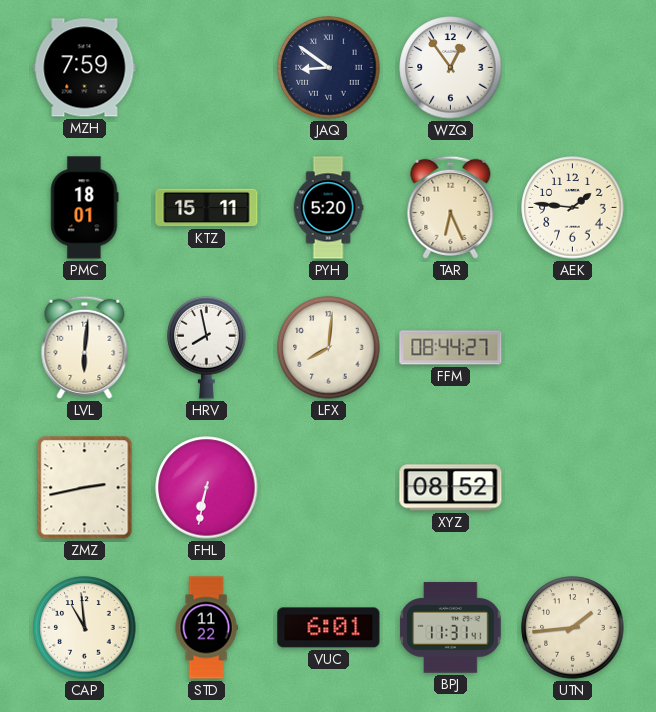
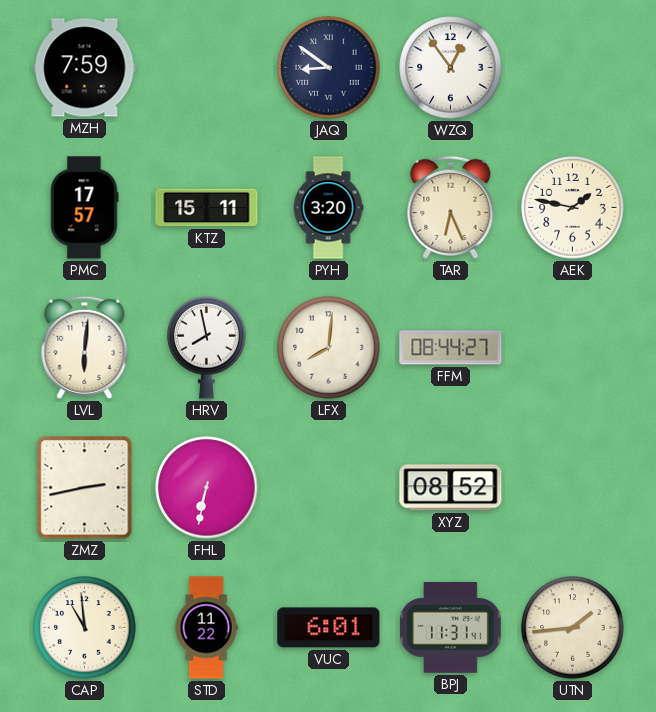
PMC: 18:01 -> 17:57 (84, 208)
PYH: 5:20 -> 3:20 (328, 208)
AEK: 1:46 -> 1:47 (573, 208)
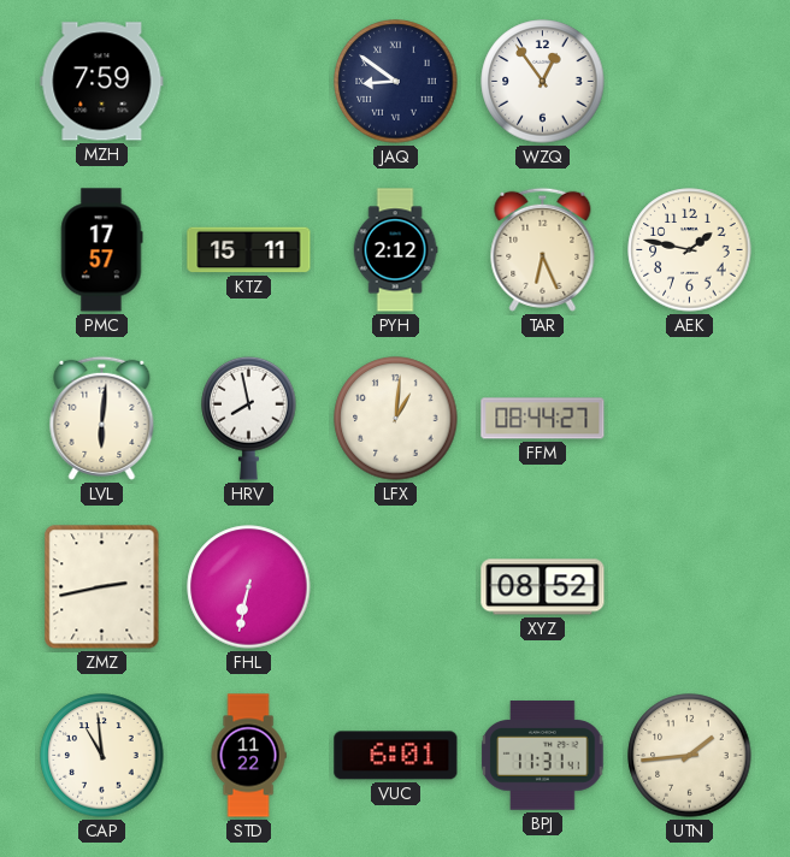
PYH: 3:20 -> 2:12 (395, 250)
LFX: 8:01 -> 1:01 (396, 419)
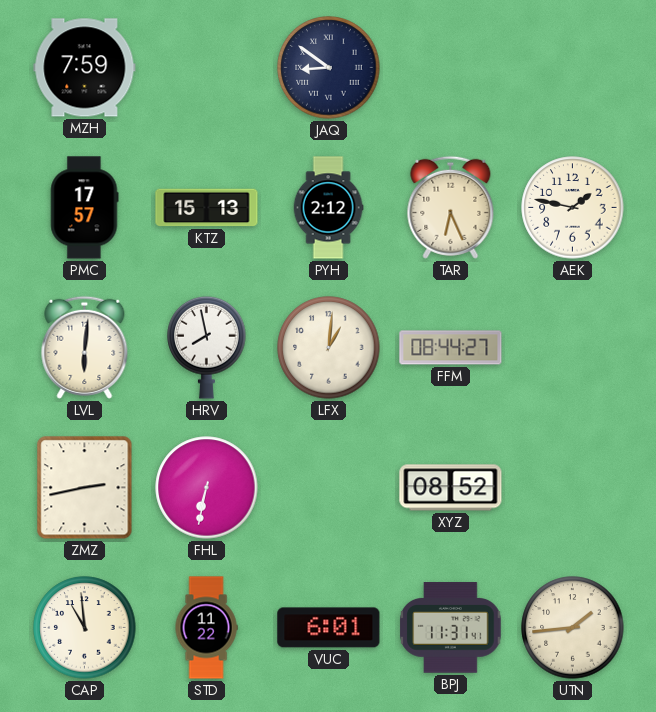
WZQ: 12:54 -> none (543, 82)
KTZ: 15:11 -> 15:13 (207, 208)
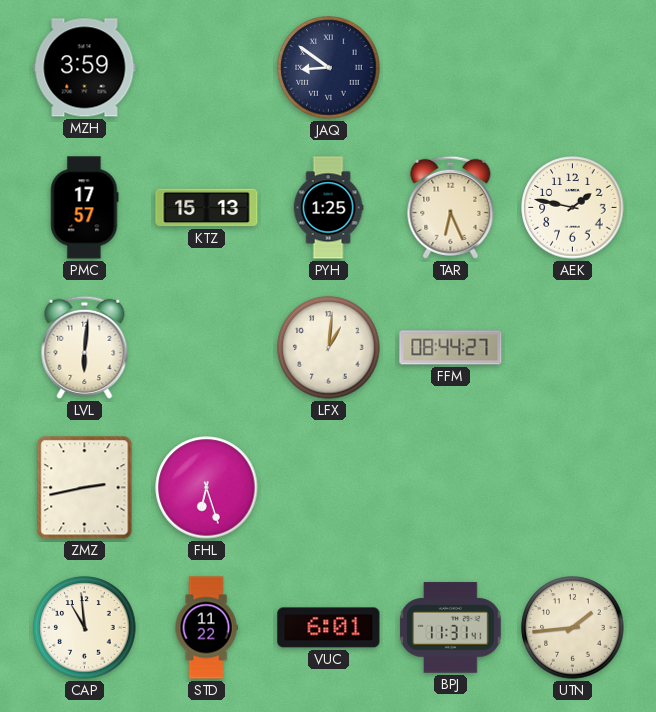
MZH: 7:59 -> 3:59 (85, 68)
PYH: 2:12 -> 1:25 (328, 208)
HRV: 7:58 -> none (207, 347)
FHL: 6:32 -> 6:27 (207, 488)
XYZ: 08:52 -> none (451, 488)
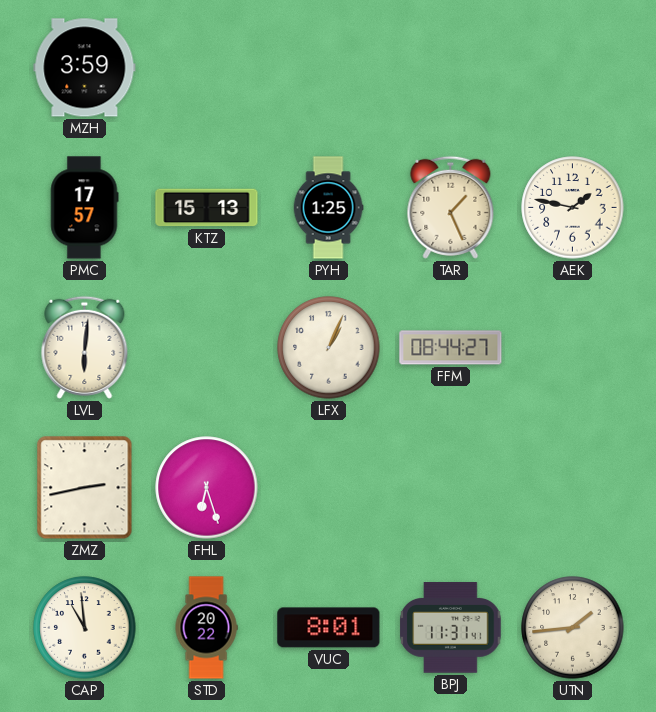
JAQ: 8:51 -> none (329, 68)
TAR: 6:26 -> 1:26 (451, 207)
LFX: 1:01 -> 1:04 (329, 348)
STD: 11:22 -> 20:22 (206, 628)
VUC: 6:01 -> 8:01 (329, 628)
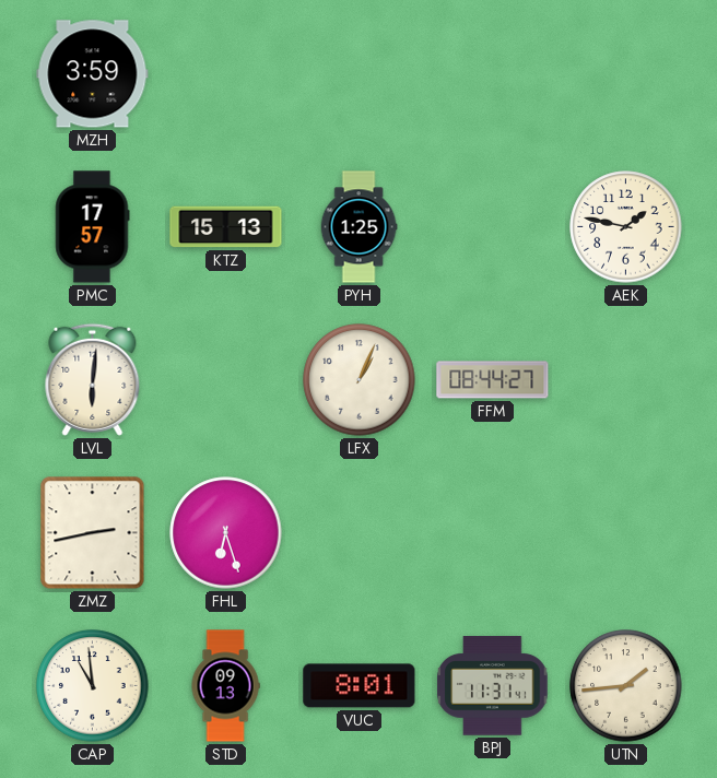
TAR: 1:26 -> none (451, 207)
STD: 20:22 -> 09:13 (225, 686)
